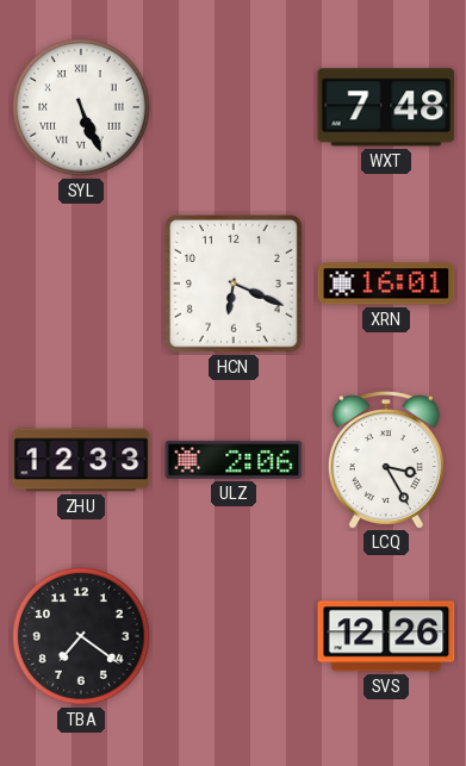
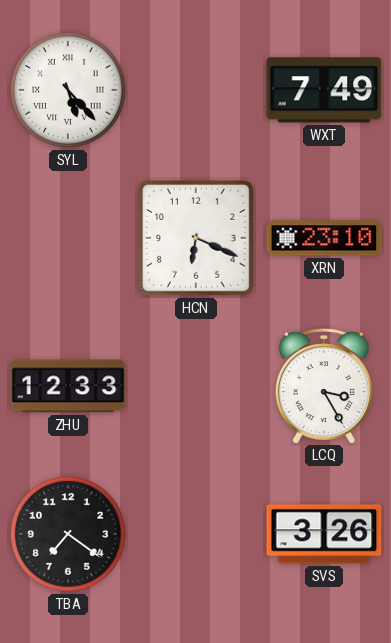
SYL: 5:26 -> 5:23 (69, 91)
WXT: 7:48 -> 7:49 (324, 90)
XRN: 16:01 -> 23:10 (324, 238)
ULZ: 2:06 -> none (234, 460)
SVS: 12:26 -> 3:26 (324, 534)
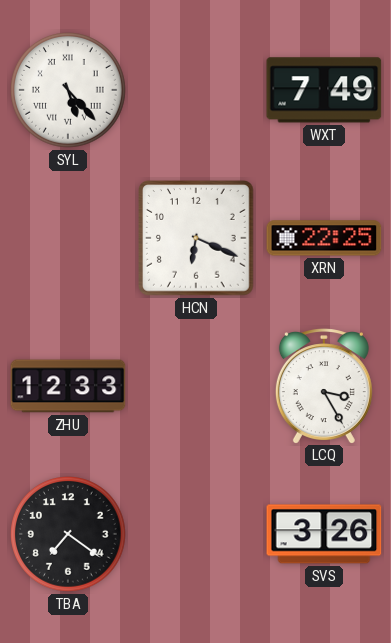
XRN: 23:10 -> 22:25 (324, 238)
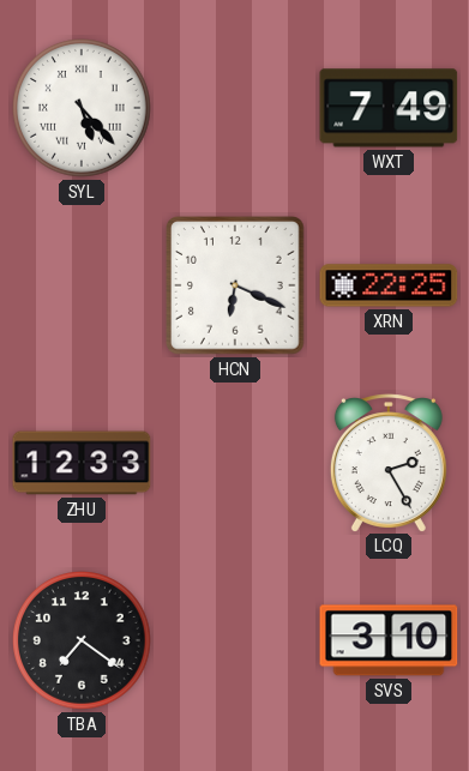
LCQ: 3:25 -> 2:25 (389, 463)
SVS: 3:26 -> 3:10 (389, 640)
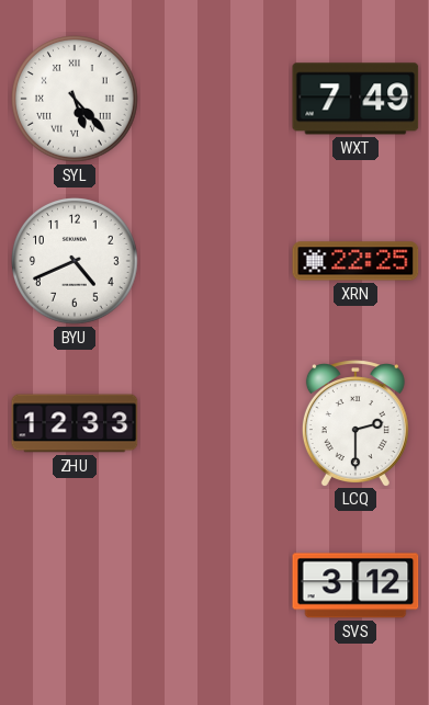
BYU: none -> 4:41 (76, 262)
HCN: 6:19 -> none (236, 287)
LCQ: 2:25 -> 2:30 (355, 423)
TBA: 7:21 -> none (83, 642)
SVS: 3:10 -> 3:12 (355, 585)
